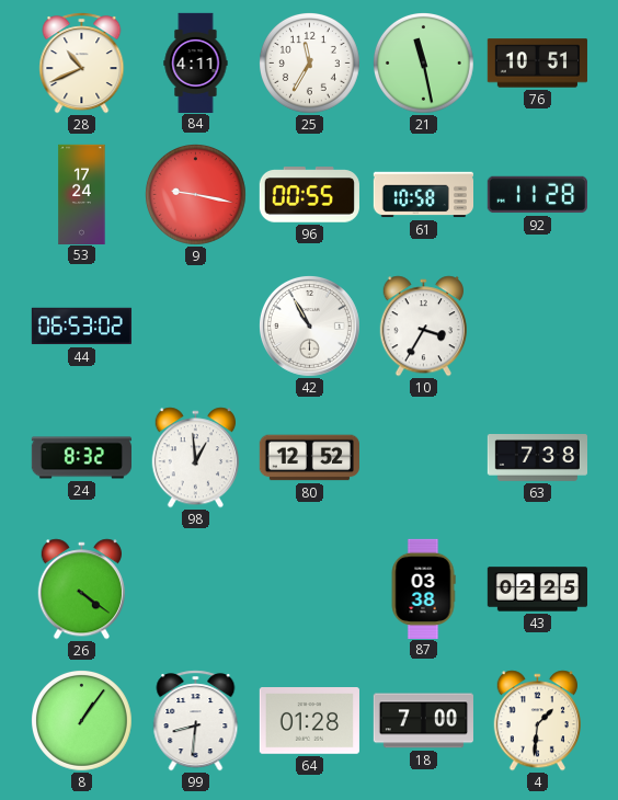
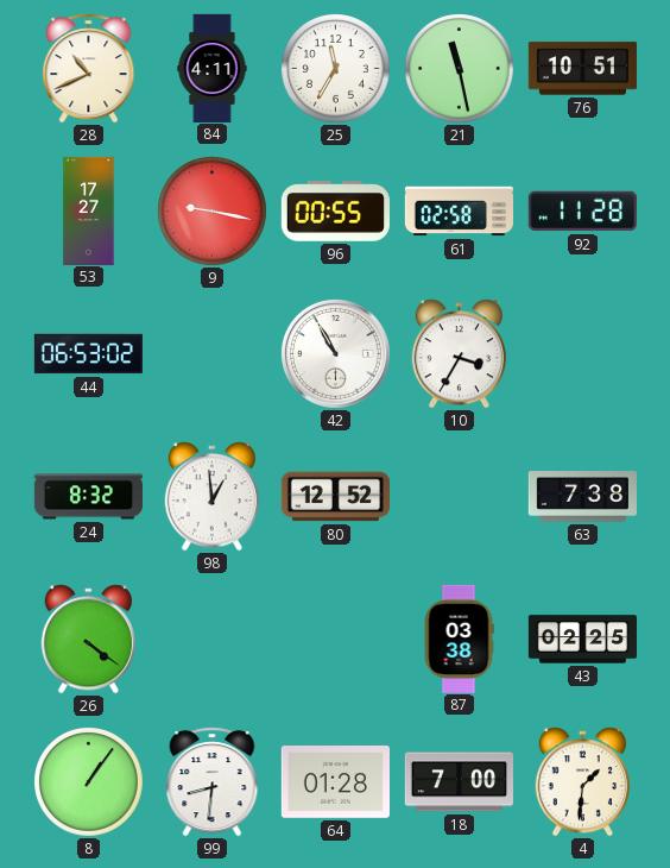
53: 17:24 -> 17:27 (89, 210)
61: 10:58 -> 02:58 (459, 212)
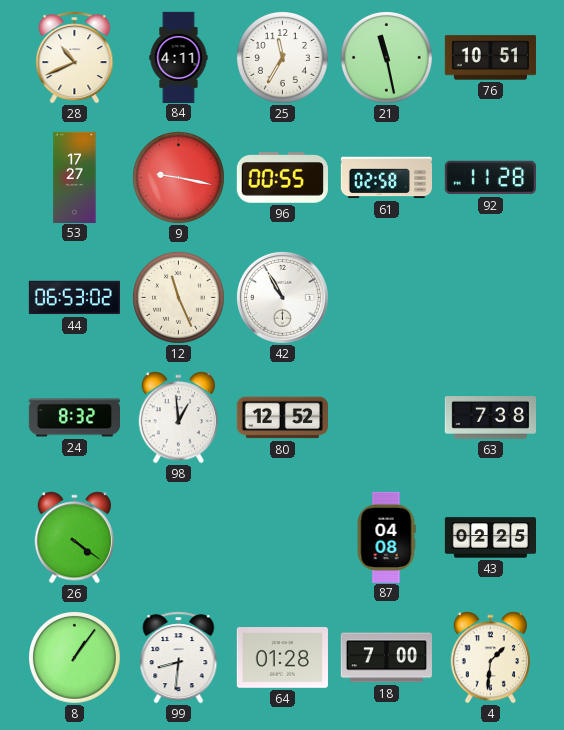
12: none -> 11:26 (179, 298)
10: 3:35 -> none (459, 354)
87: 03:38 -> 04:08 (386, 537)
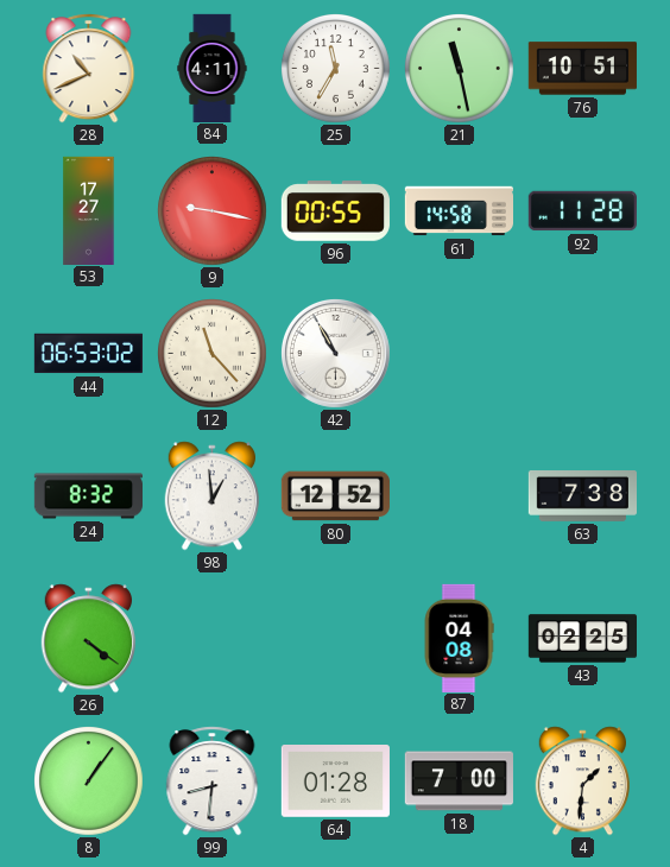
61: 02:58 -> 14:58 (459, 211)
12: 11:26 -> 11:23 (213, 354)
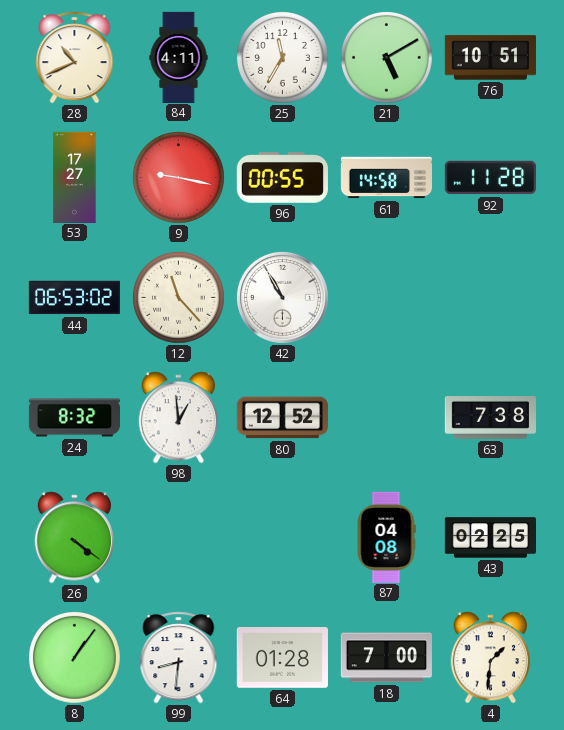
21: 11:28 -> 5:10 (387, 58)
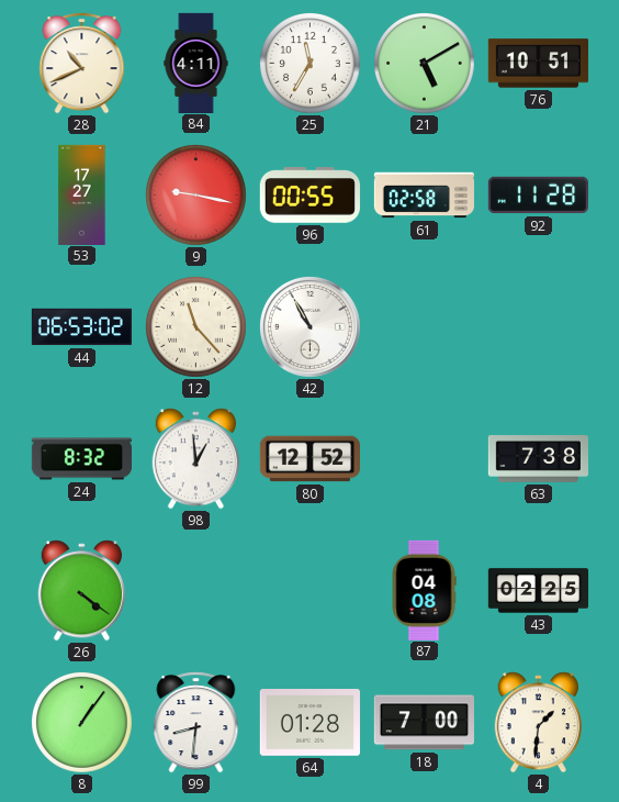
61: 14:58 -> 02:58 (424, 196)
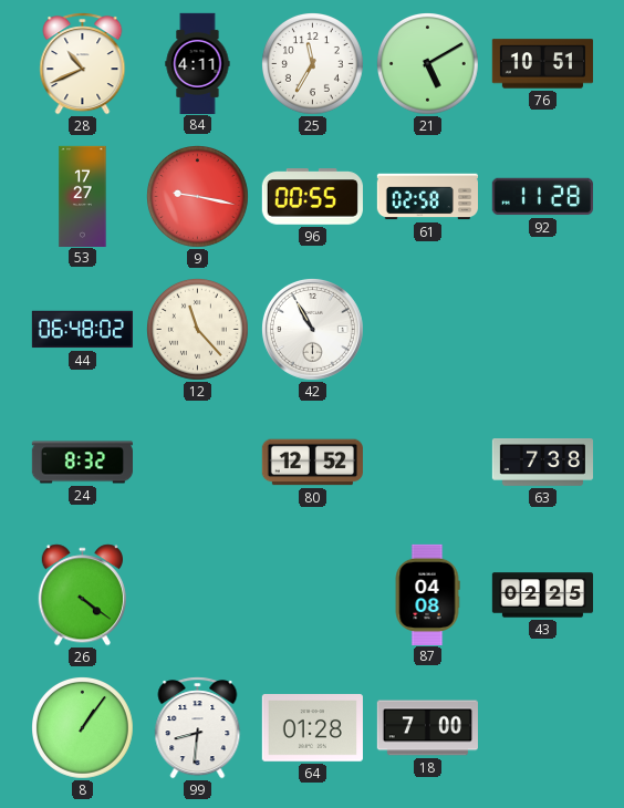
44: 06:53 -> 06:48 (82, 330)
98: 12:59 -> none (195, 459)
4: 1:31 -> none (538, 723)
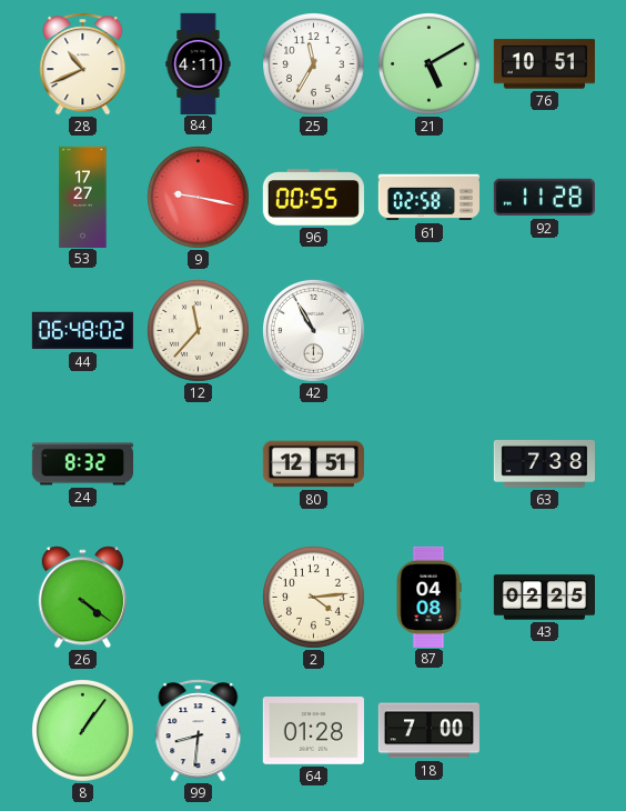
12: 11:23 -> 11:37 (199, 331)
80: 12:52 -> 12:51 (313, 464)
2: none -> 4:14 (314, 598)
